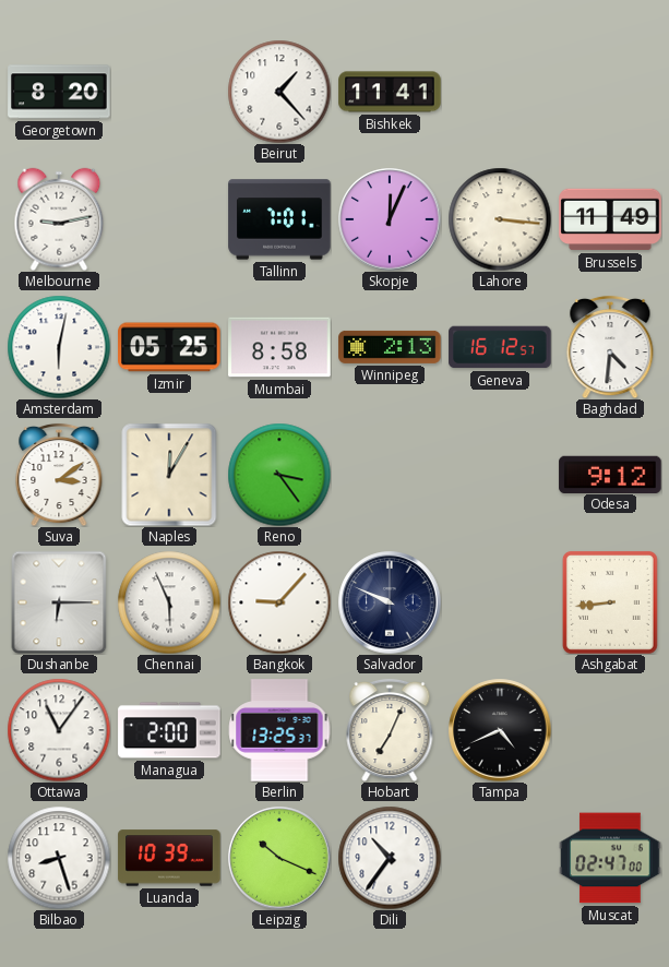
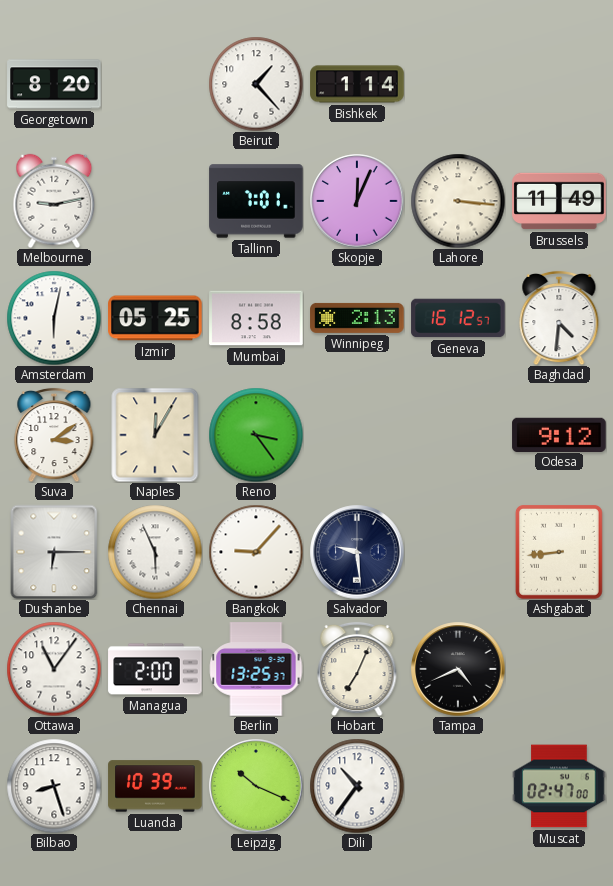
Bishkek: 11:41 -> 1:14 (357, 84)
Salvador: 9:49 -> 9:29 (357, 552)
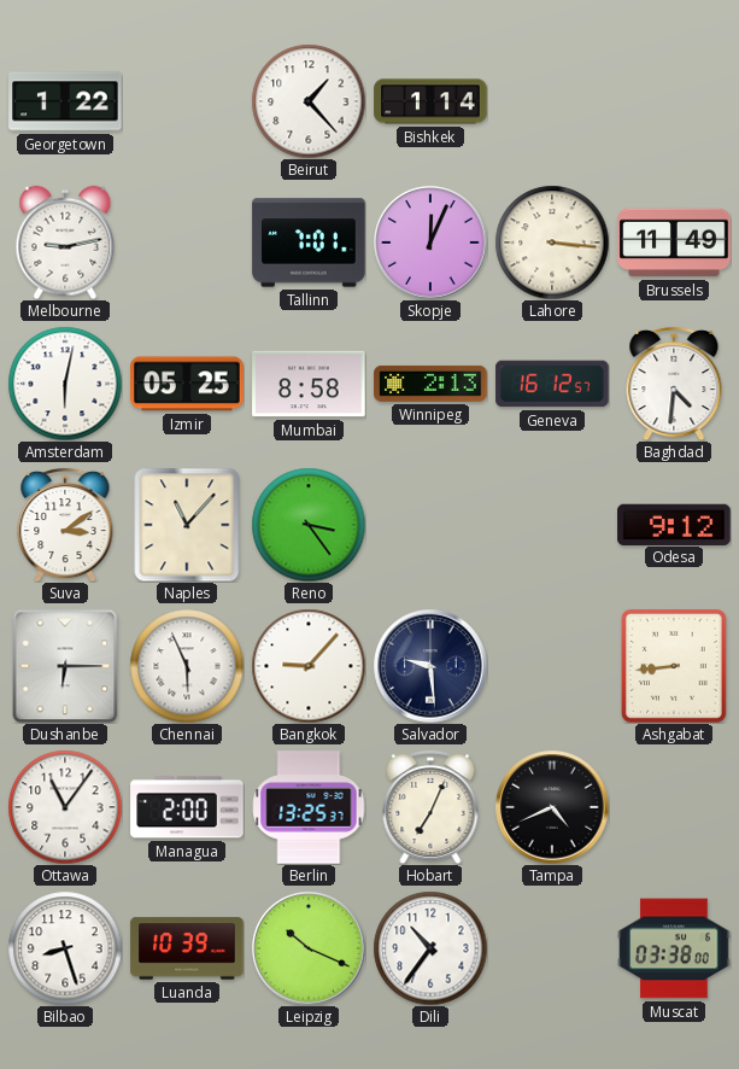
Georgetown: 8:20 -> 1:22 (65, 101)
Naples: 12:05 -> 11:07 (187, 525)
Muscat: 02:47 -> 03:38 (674, 948)
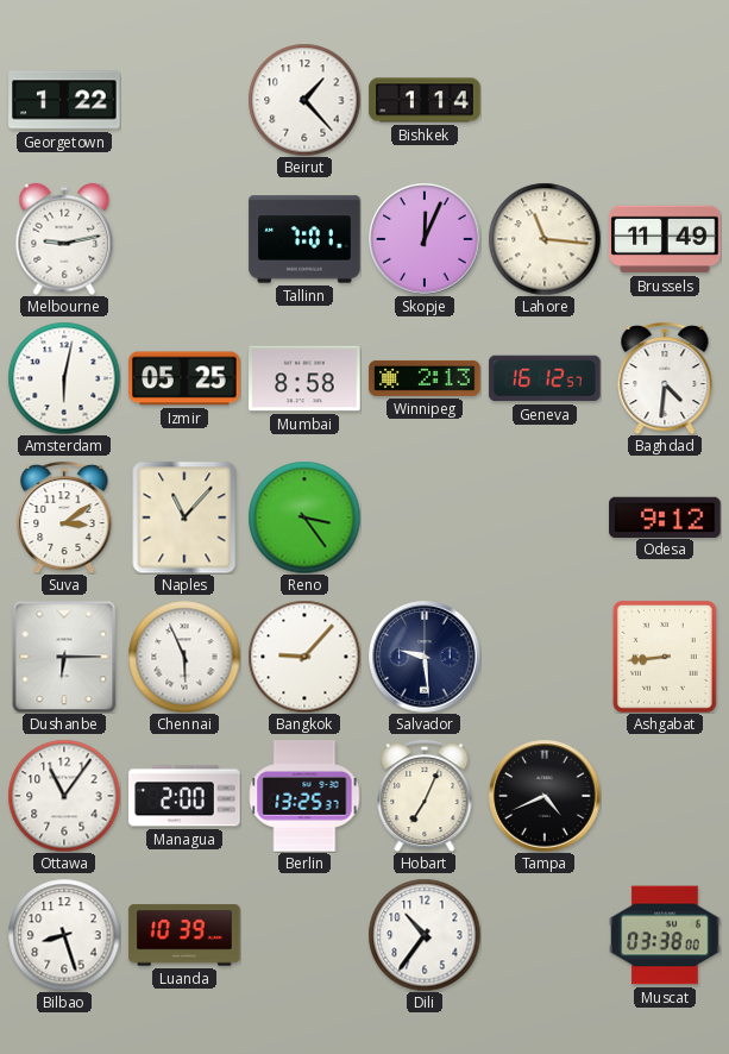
Lahore: 3:16 -> 11:16 (545, 239)
Leipzig: 10:19 -> none (309, 948)
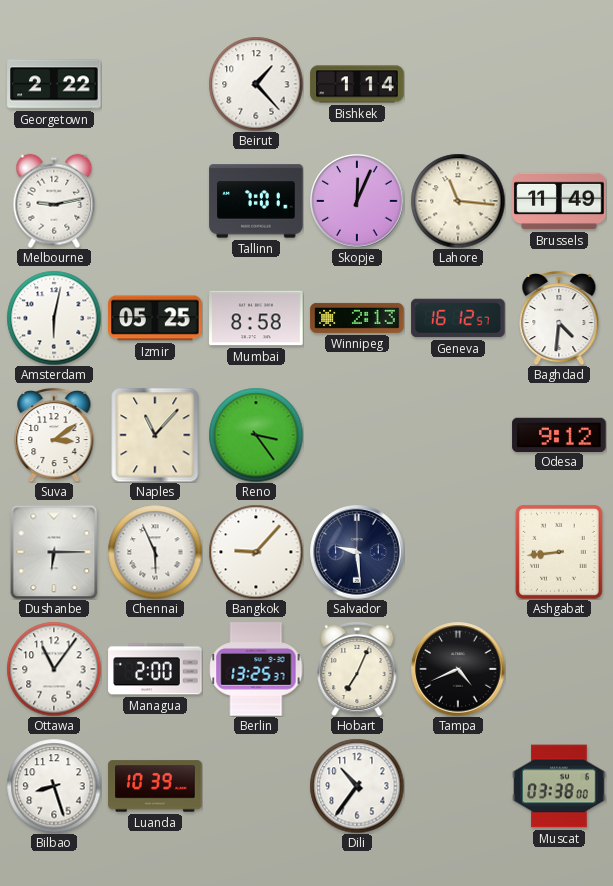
Georgetown: 1:22 -> 2:22 (54, 84)
